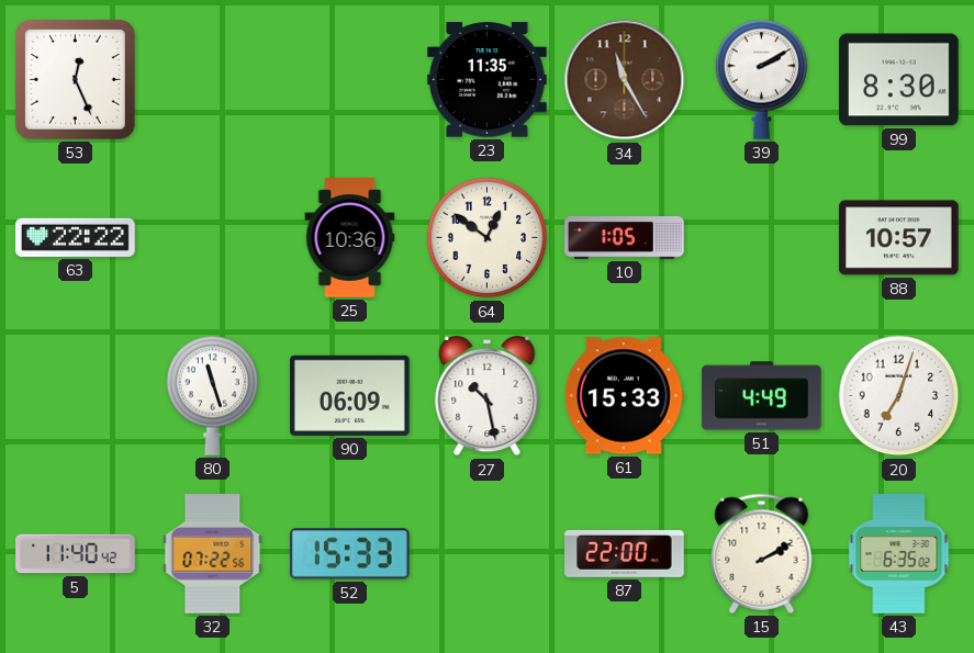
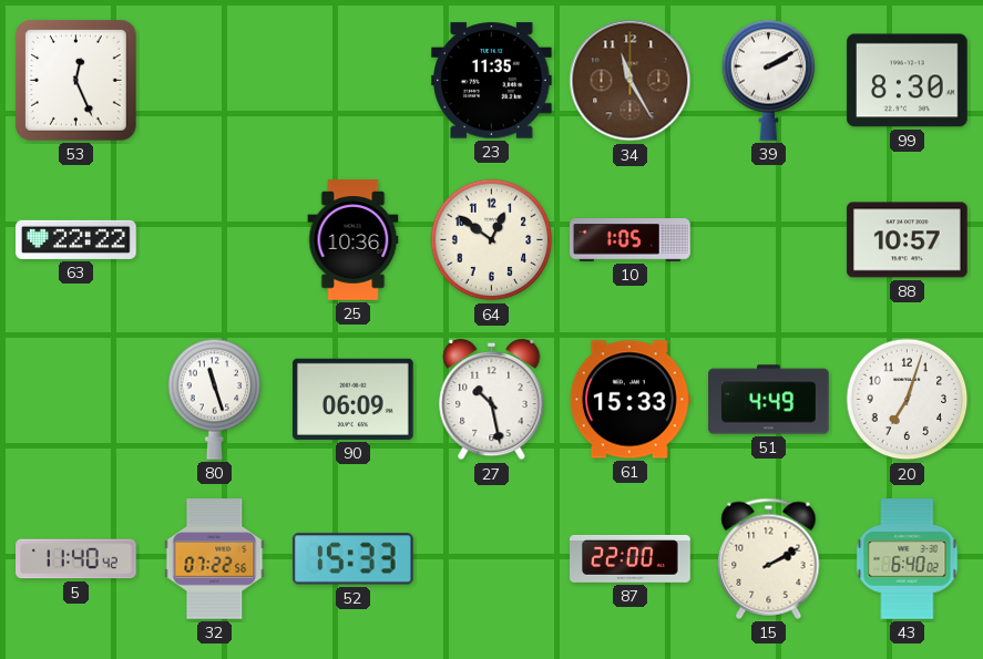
43: 6:35 -> 6:40 (908, 559)
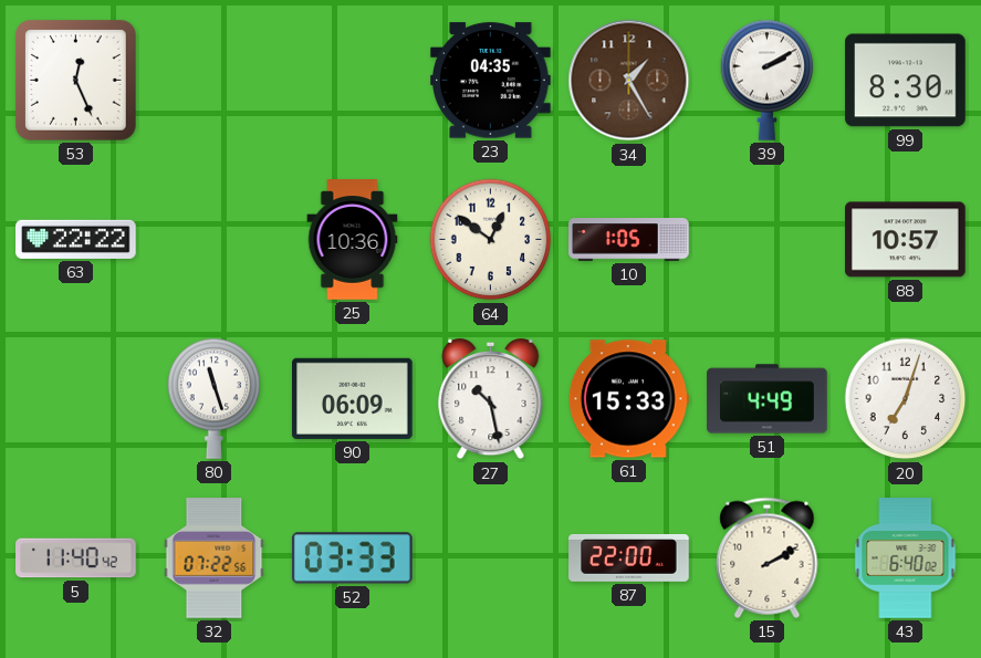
23: 11:35 -> 04:35 (491, 81)
34: 11:25 -> 1:25 (629, 81)
52: 15:33 -> 03:33 (352, 558)
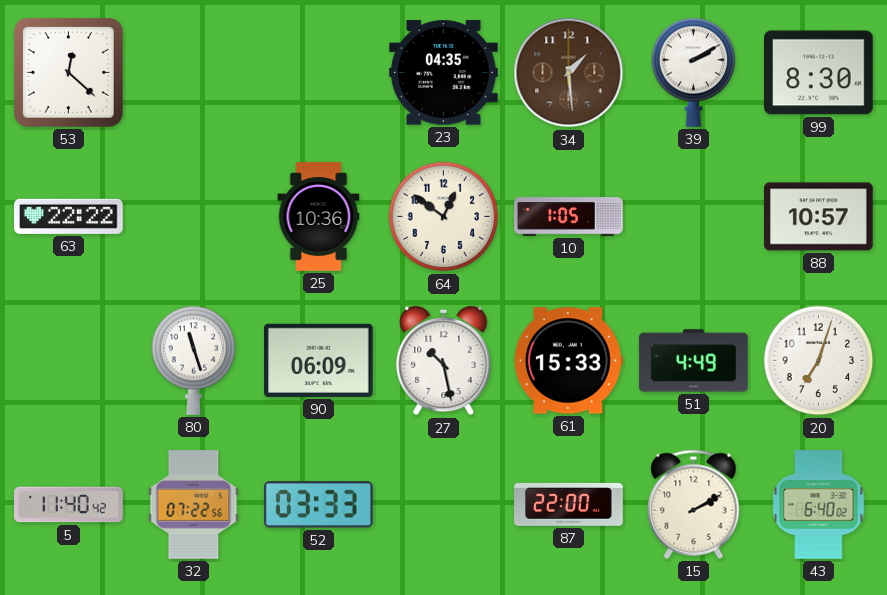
53: 12:26 -> 12:22 (68, 72)
34: 1:25 -> 1:29 (569, 73)
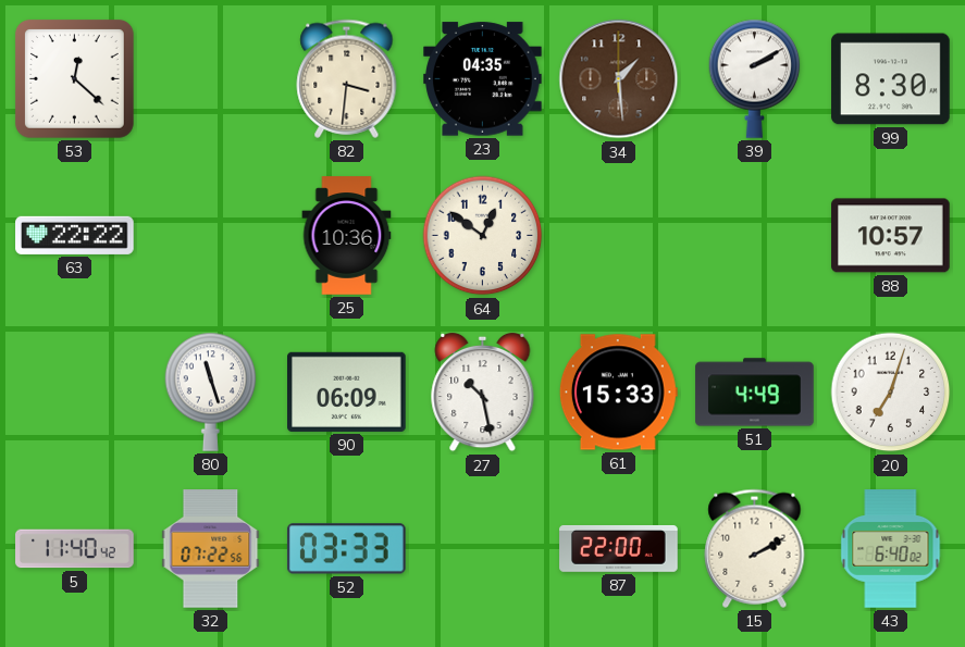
82: none -> 3:31 (347, 78)
10: 1:05 -> none (569, 217)
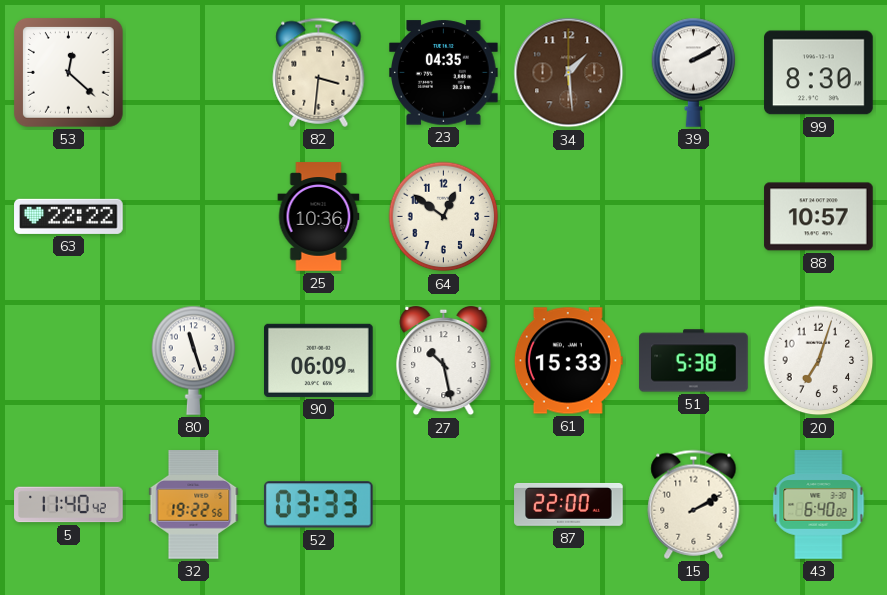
51: 4:49 -> 5:38 (694, 361)
32: 07:22 -> 19:22 (194, 505)
